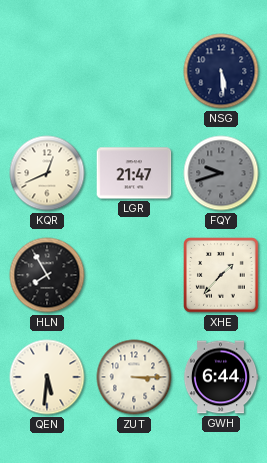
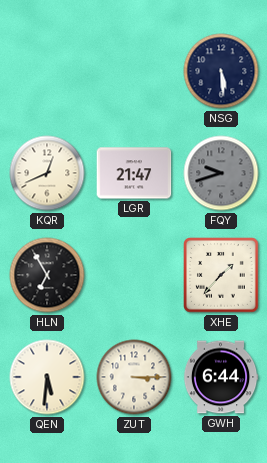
HLN: 7:55 -> 6:55 (47, 275)
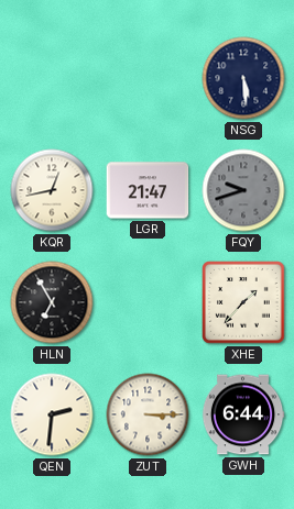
KQR: 12:41 -> 12:43 (52, 190)
QEN: 5:31 -> 2:31 (52, 414)
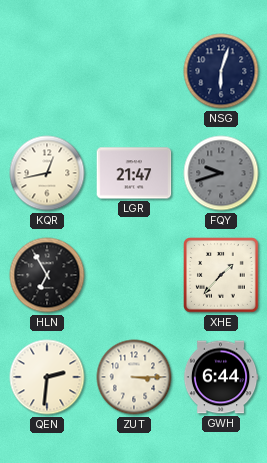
NSG: 5:29 -> 6:03 (221, 71)
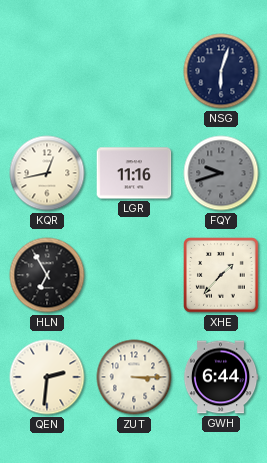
LGR: 21:47 -> 11:16 (134, 173)
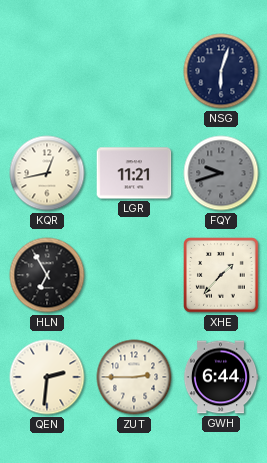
LGR: 11:16 -> 11:21 (134, 173)
ZUT: 3:15 -> 2:45 (134, 377)
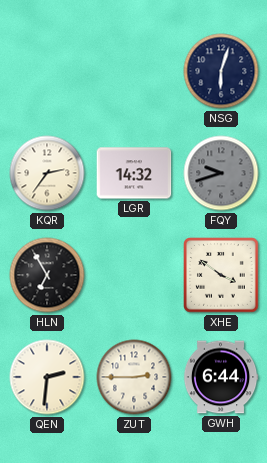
KQR: 12:43 -> 2:36 (47, 173)
LGR: 11:21 -> 14:32 (134, 173)
XHE: 1:37 -> 3:51 (221, 275)
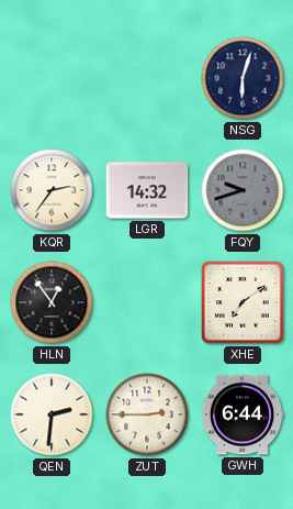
HLN: 6:55 -> 12:54 (52, 302)
XHE: 3:51 -> 7:09 (243, 302)
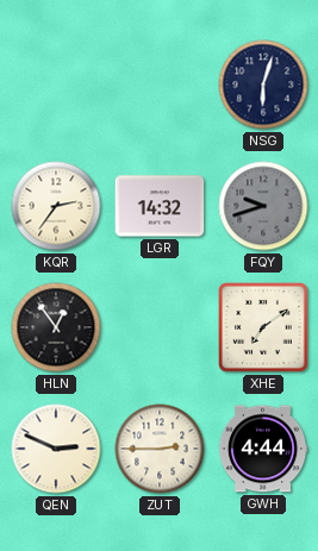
QEN: 2:31 -> 2:49 (56, 449)
GWH: 6:44 -> 4:44 (263, 449)
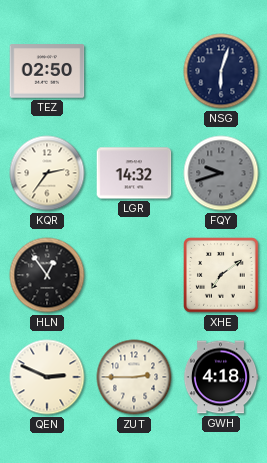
TEZ: none -> 02:50 (47, 71)
GWH: 4:44 -> 4:18 (221, 377)
